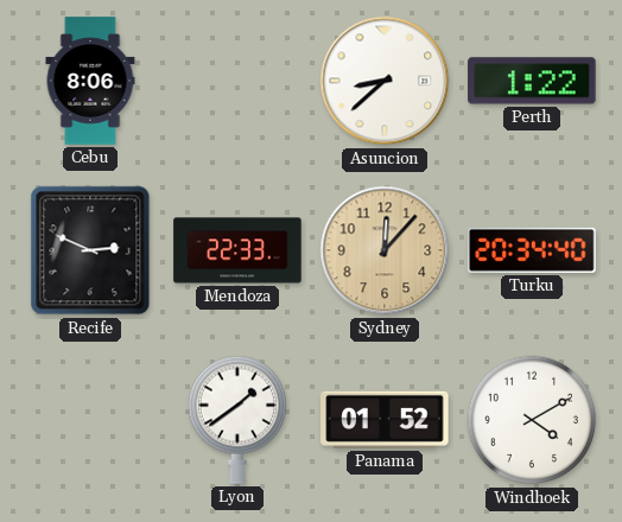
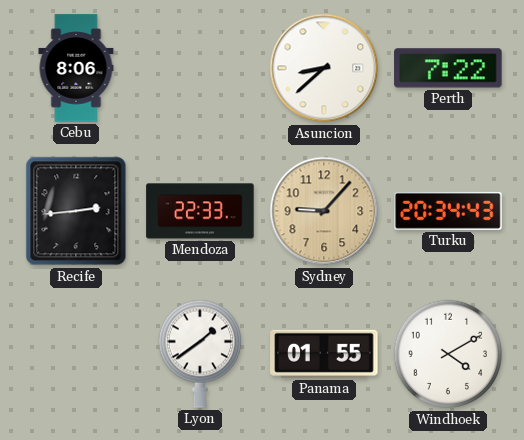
Perth: 1:22 -> 7:22 (448, 68)
Recife: 2:49 -> 2:44 (76, 211)
Sydney: 12:07 -> 9:07 (324, 211)
Turku: 20:34:40 -> 20:34:43 (448, 211)
Panama: 01:52 -> 01:55 (324, 354)
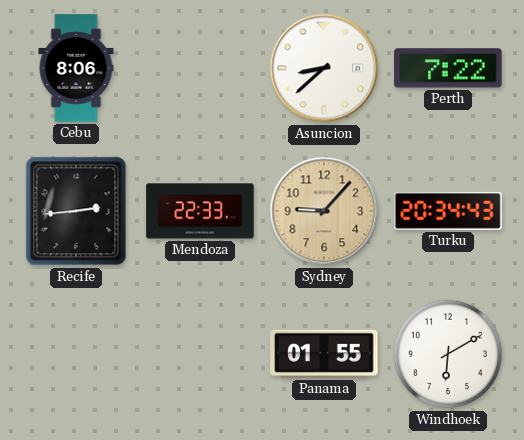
Lyon: 1:39 -> none (199, 354)
Windhoek: 4:10 -> 6:10 (448, 354)
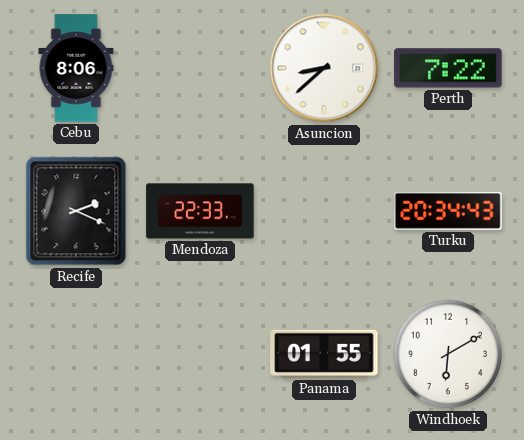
Recife: 2:44 -> 2:19 (76, 211)
Sydney: 9:07 -> none (324, 211)
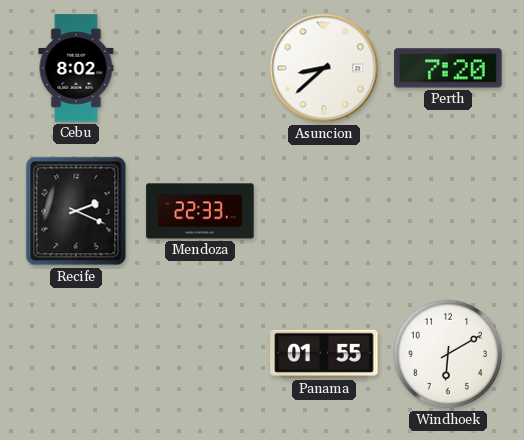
Cebu: 8:06 -> 8:02 (76, 68)
Perth: 7:22 -> 7:20 (448, 68)
Turku: 20:34 -> none (448, 211)
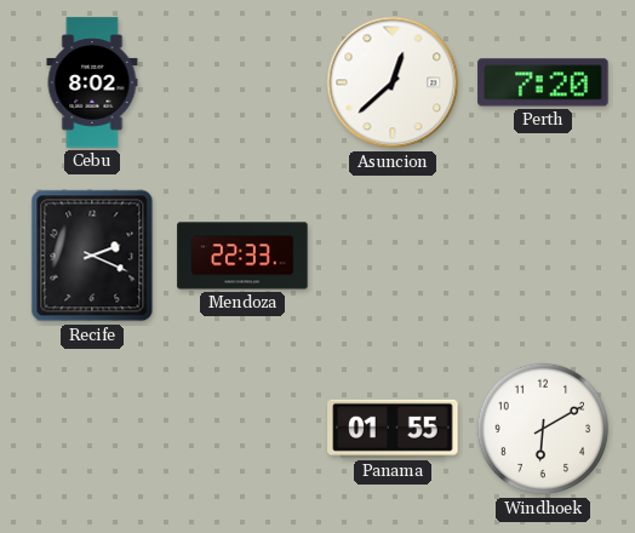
Asuncion: 8:38 -> 12:38 (393, 82)
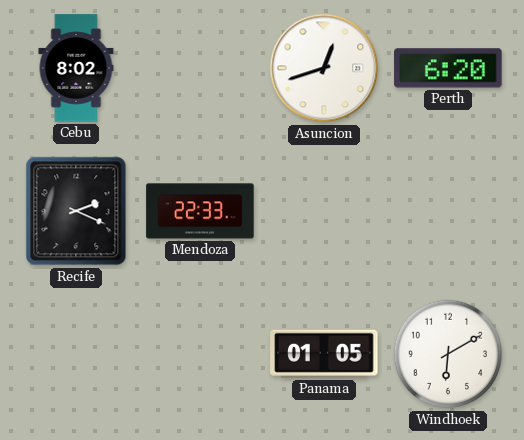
Asuncion: 12:38 -> 12:42 (324, 68)
Perth: 7:20 -> 6:20 (448, 68)
Panama: 01:55 -> 01:05 (324, 354)
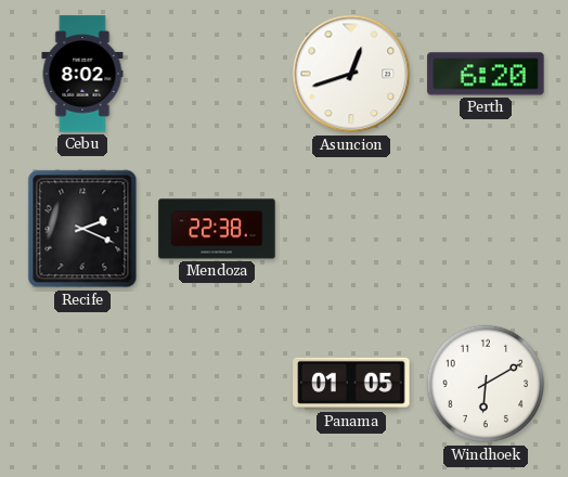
Mendoza: 22:33 -> 22:38 (217, 229)
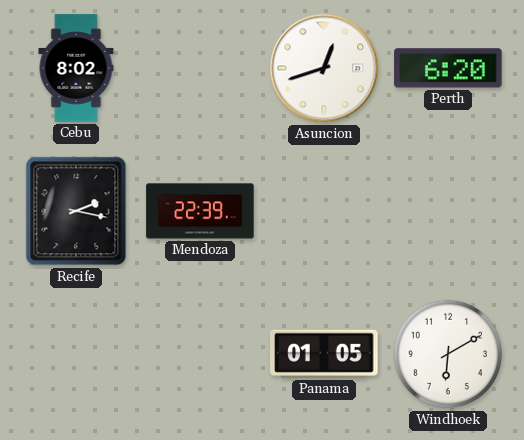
Recife: 2:19 -> 2:17 (76, 211)
Mendoza: 22:38 -> 22:39 (200, 211)
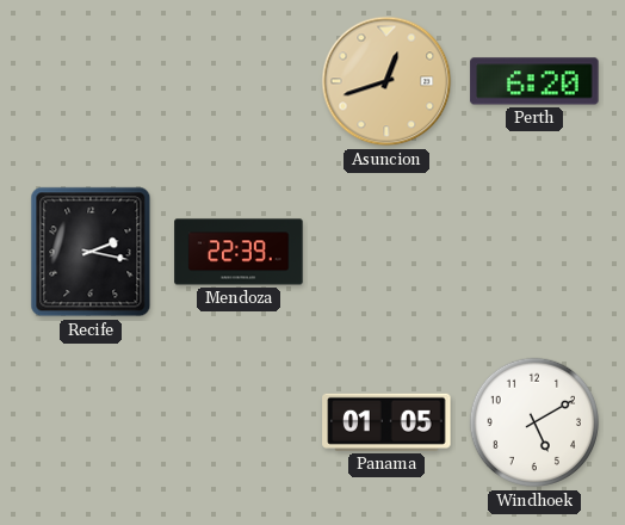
Cebu: 8:02 -> none (76, 68)
Asuncion dial: white -> champagne (386, 81)
Windhoek: 6:10 -> 5:10 (534, 422)
